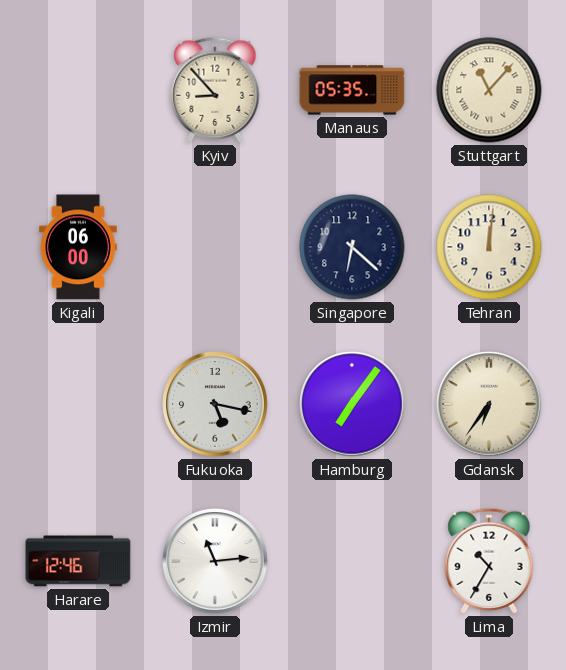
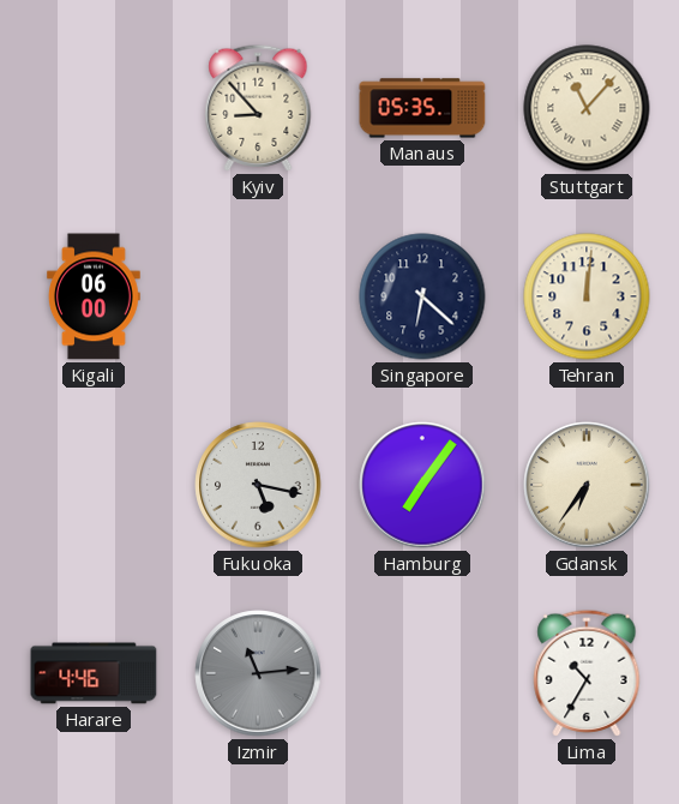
Harare: 12:46 -> 4:46 (94, 673)
Izmir dial: white -> grey (258, 673)
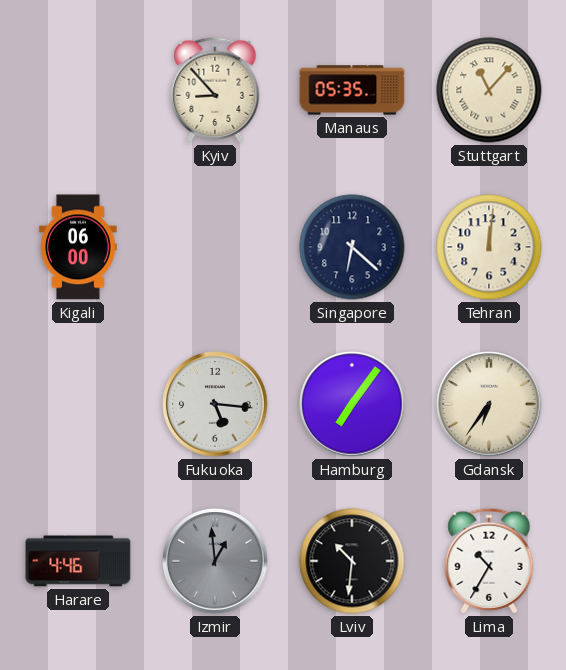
Fukuoka: 5:17 -> 5:16 (215, 404)
Izmir: 11:14 -> 12:59 (215, 561)
Lviv: none -> 10:31 (352, 561)
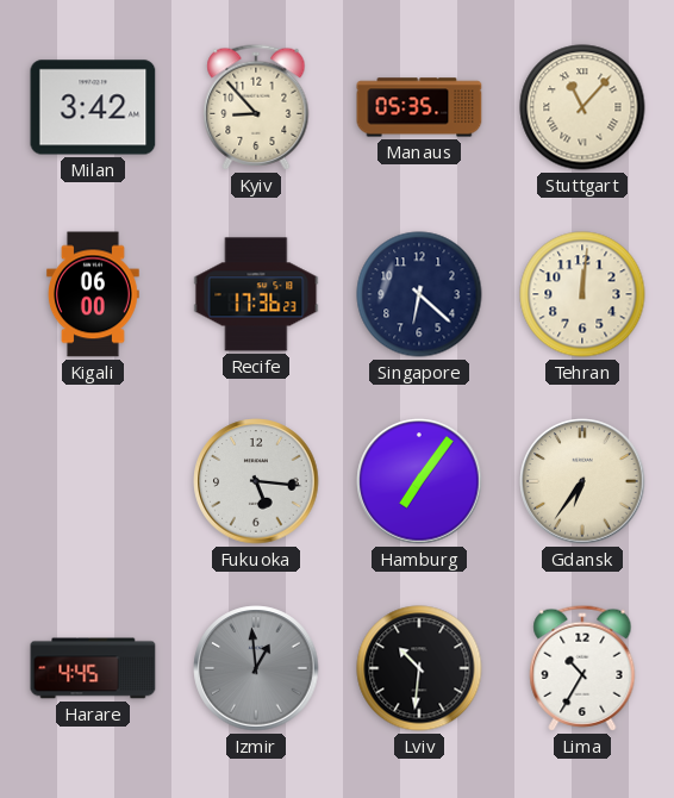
Milan: none -> 3:42 (93, 107)
Recife: none -> 17:36 (256, 294)
Harare: 4:46 -> 4:45 (93, 668)
